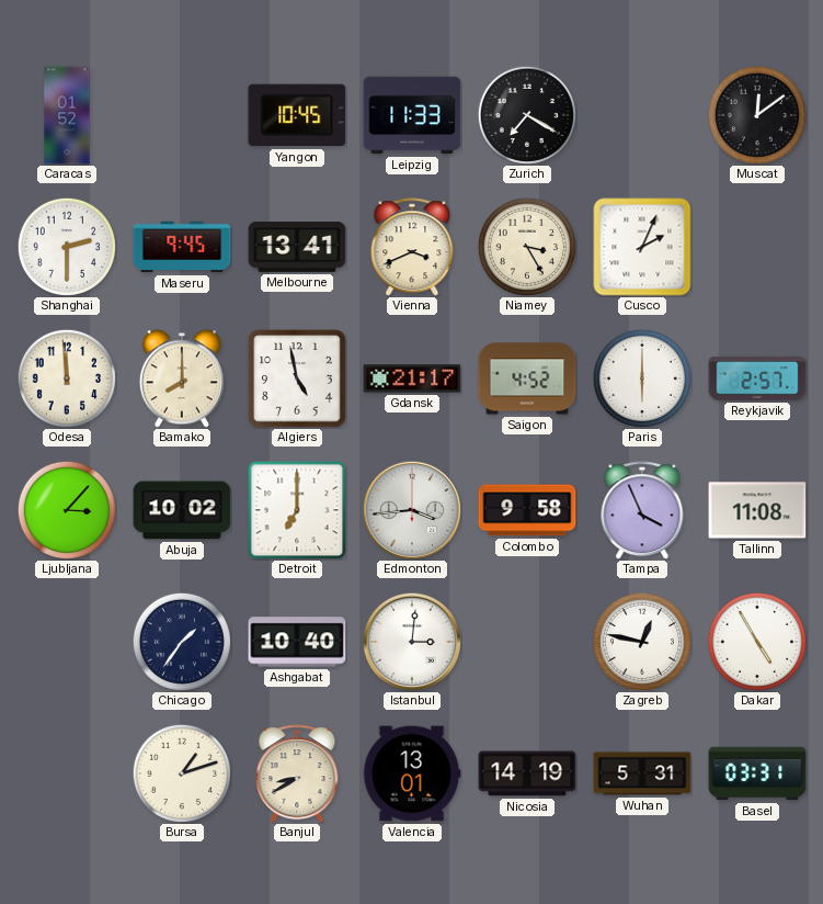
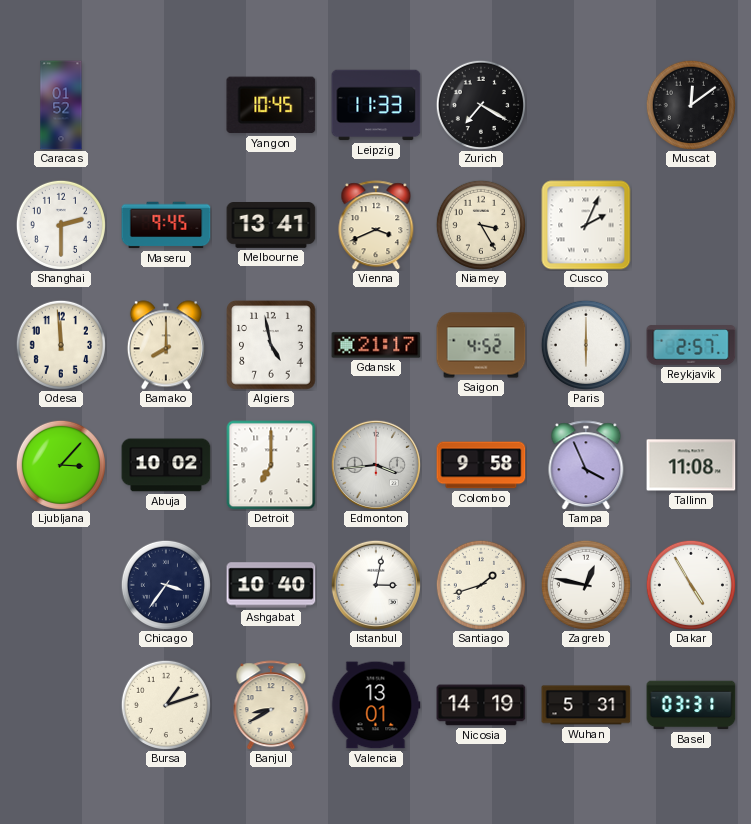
Chicago: 1:36 -> 3:36 (166, 585)
Istanbul: 3:01 -> 3:02 (376, 585)
Santiago: none -> 1:42 (481, 585)
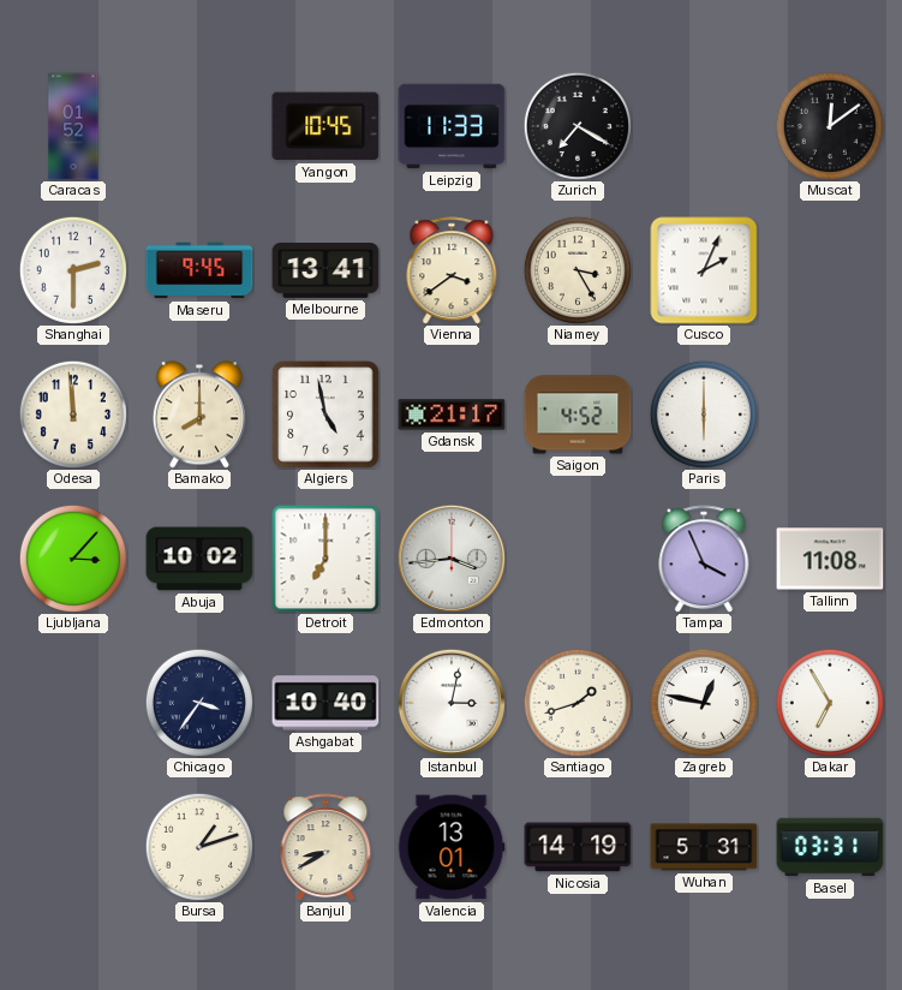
Vienna: 3:41 -> 3:39 (452, 270)
Reykjavik: 2:57 -> none (691, 345)
Colombo: 9:58 -> none (481, 465)
Dakar: 4:55 -> 6:55 (830, 703)
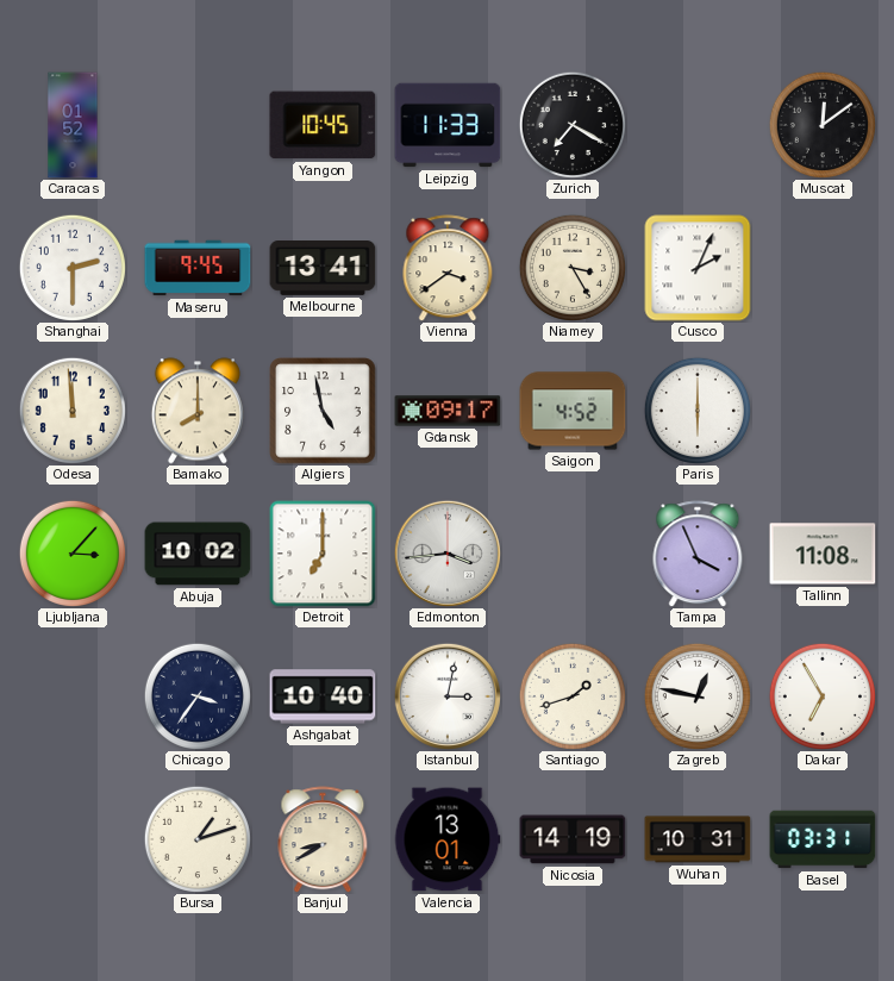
Gdansk: 21:17 -> 09:17 (448, 411)
Wuhan: 5:31 -> 10:31 (698, 839)
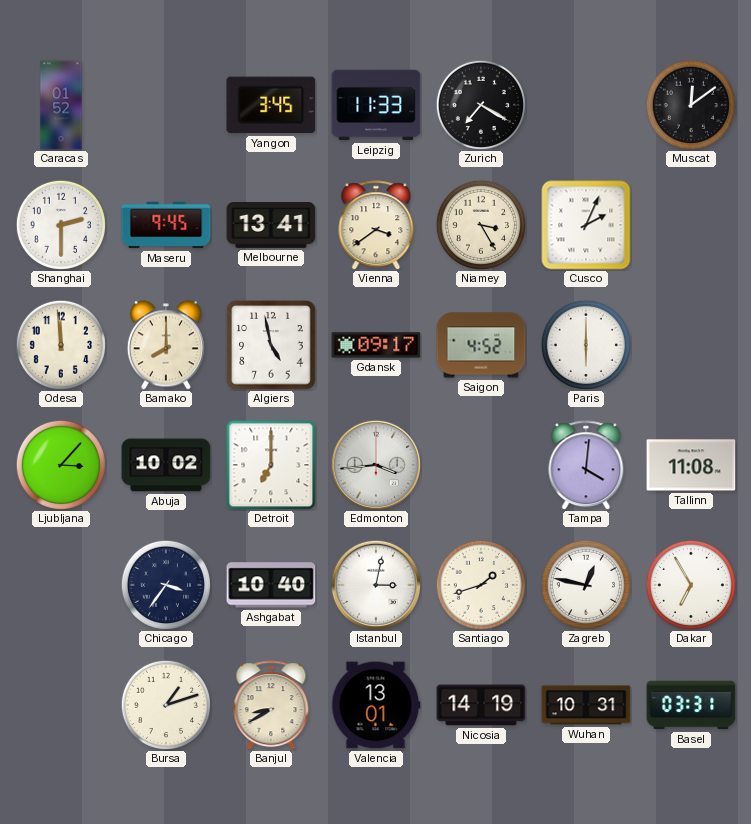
Yangon: 10:45 -> 3:45 (271, 105)
Tampa: 3:56 -> 4:01 (586, 465)
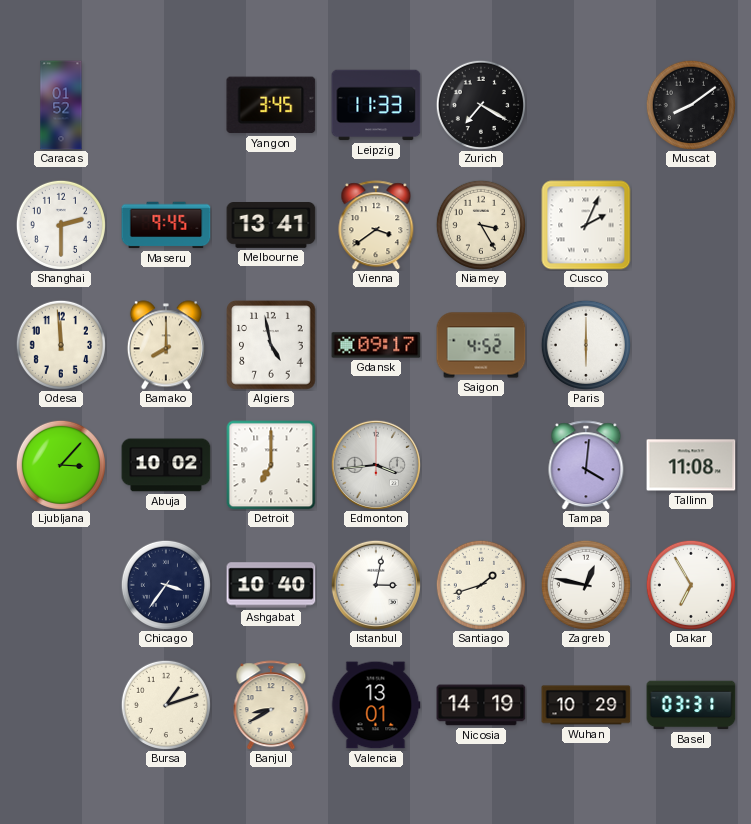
Muscat: 12:09 -> 8:09 (691, 105)
Wuhan: 10:31 -> 10:29 (586, 705)
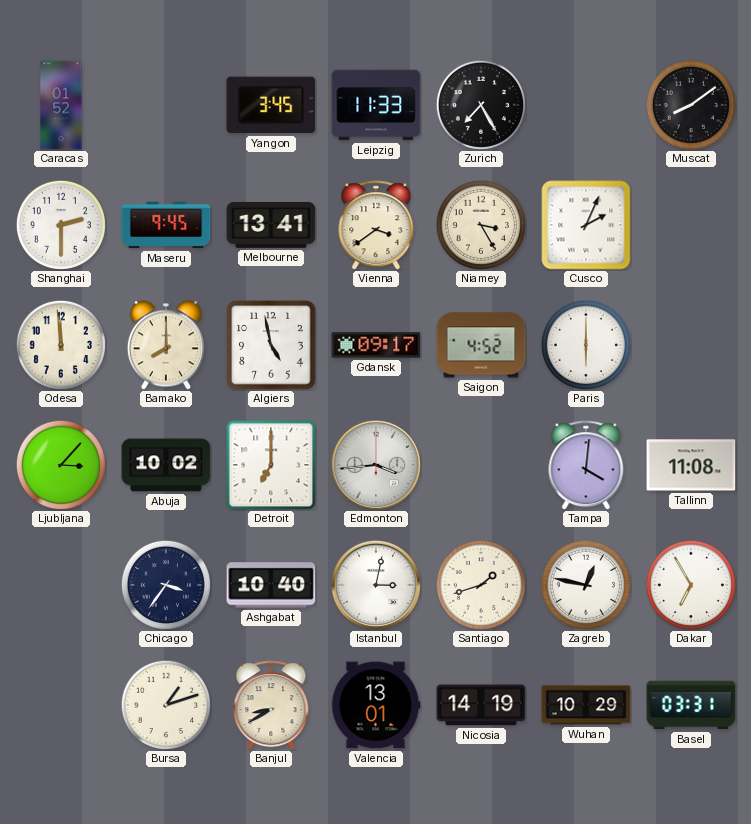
Zurich: 7:20 -> 7:25 (481, 105)
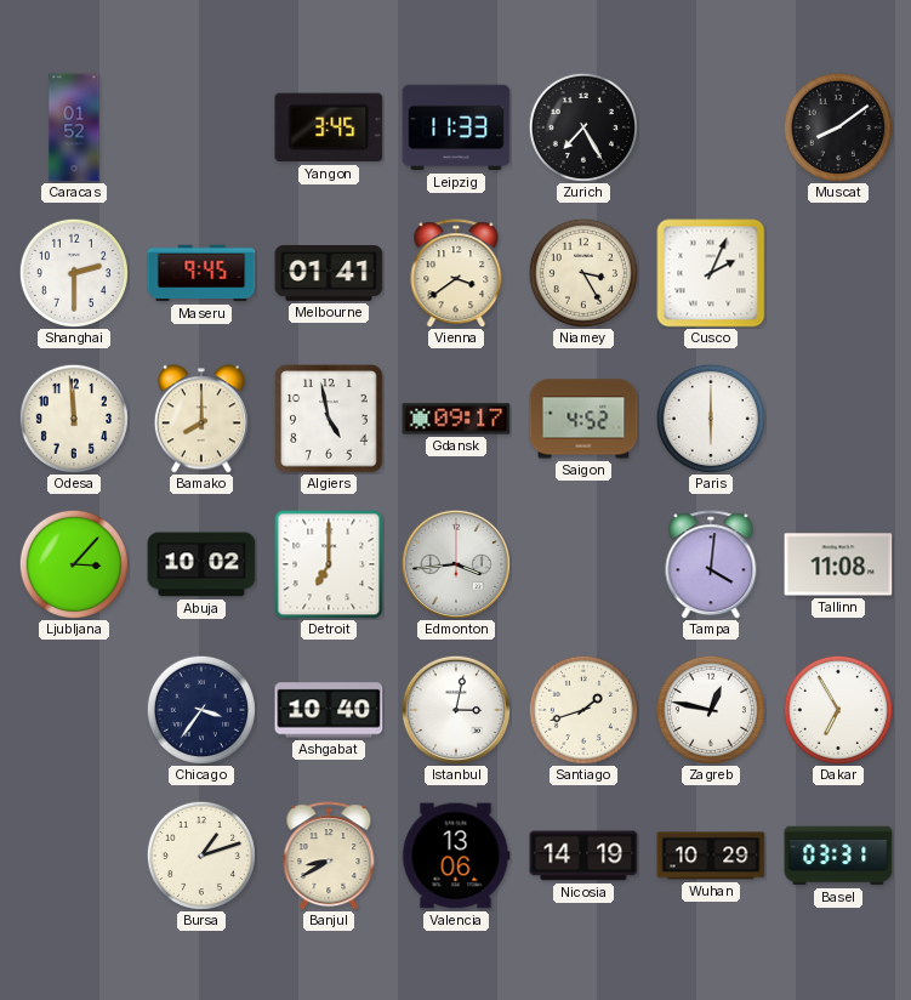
Melbourne: 13:41 -> 01:41 (329, 274)
Valencia: 13:01 -> 13:06 (456, 856)
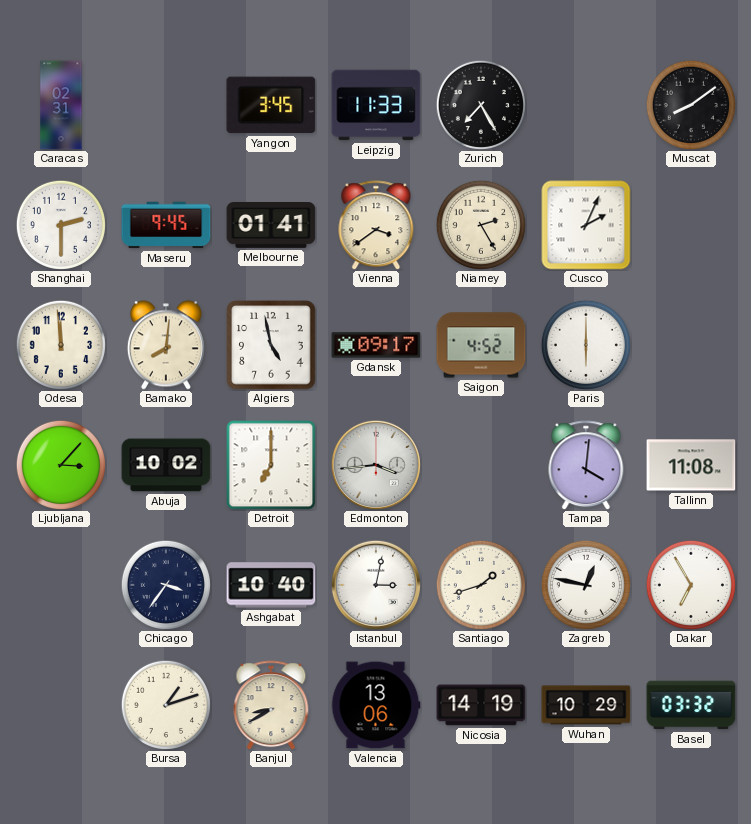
Caracas: 01:52 -> 02:31 (61, 105)
Niamey: 3:25 -> 2:25 (481, 225)
Bamako: 8:00 -> 8:01 (166, 345)
Basel: 03:31 -> 03:32 (691, 705)
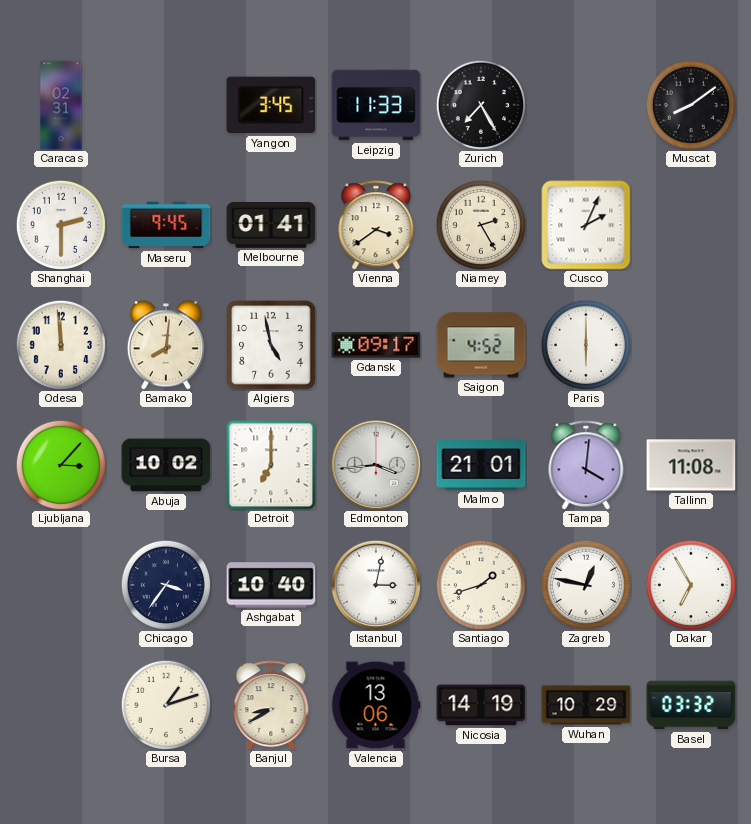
Malmo: none -> 21:01 (481, 466)
